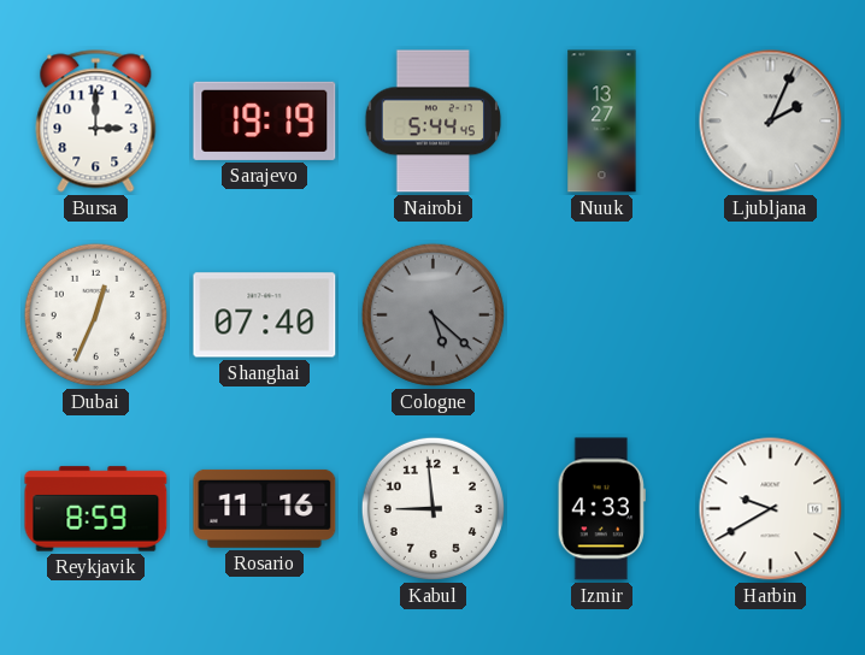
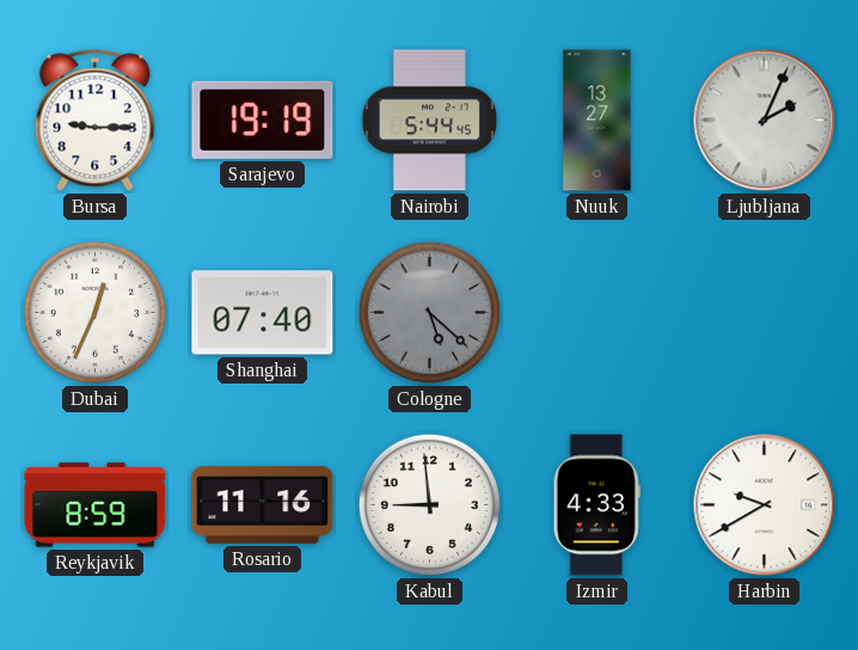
Bursa: 3:00 -> 9:15 (96, 121)
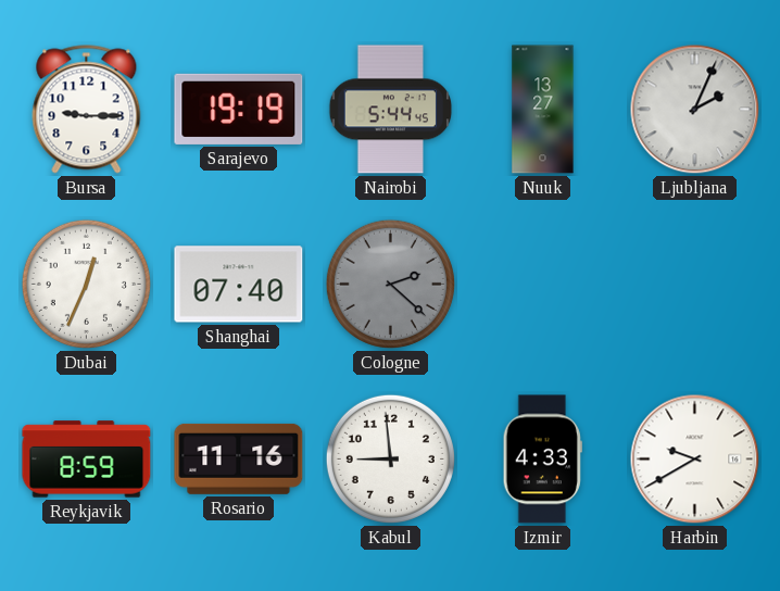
Cologne: 5:22 -> 2:22 (390, 284)
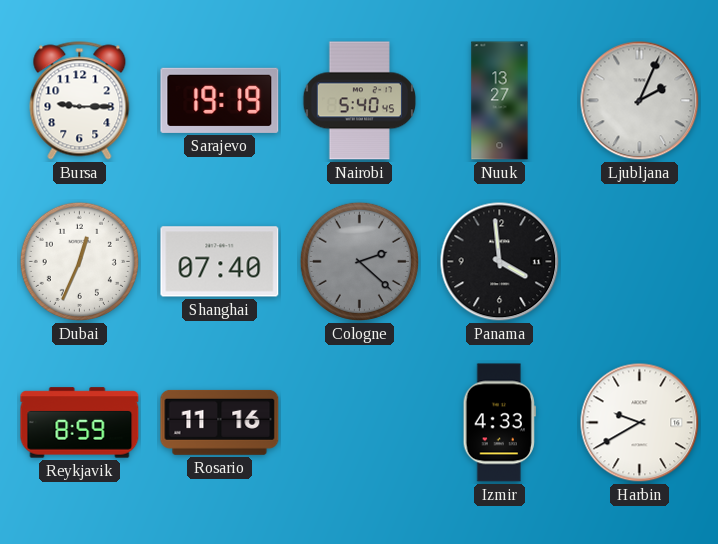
Nairobi: 5:44 -> 5:40 (360, 101)
Panama: none -> 3:59 (500, 262)
Kabul: 8:59 -> none (390, 458)
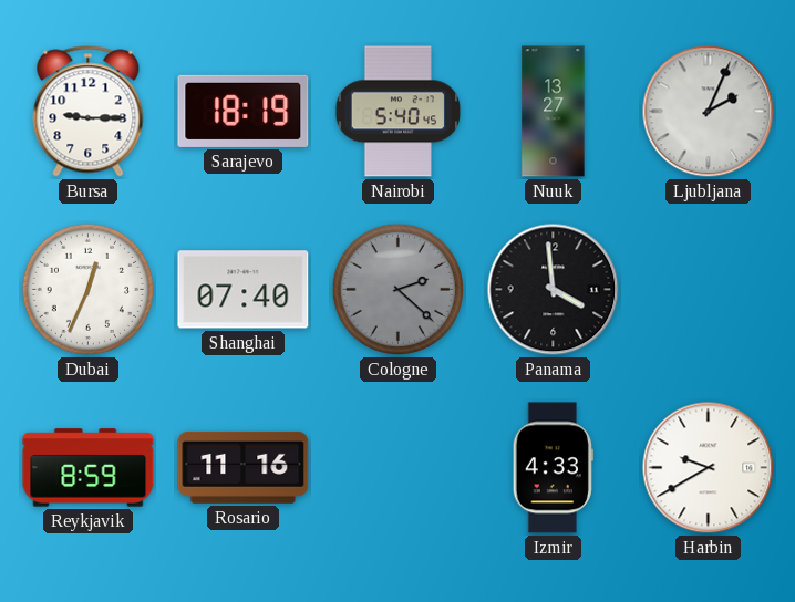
Sarajevo: 19:19 -> 18:19 (244, 111)
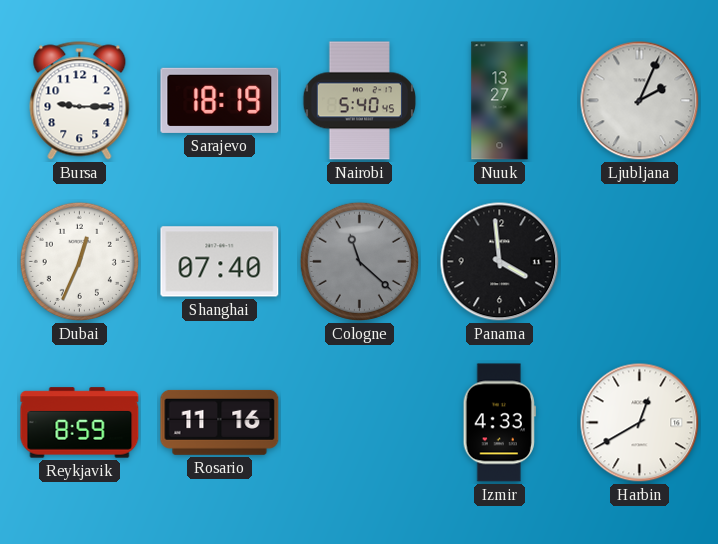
Cologne: 2:22 -> 11:22 (359, 261)
Harbin: 9:40 -> 12:40 (640, 423)
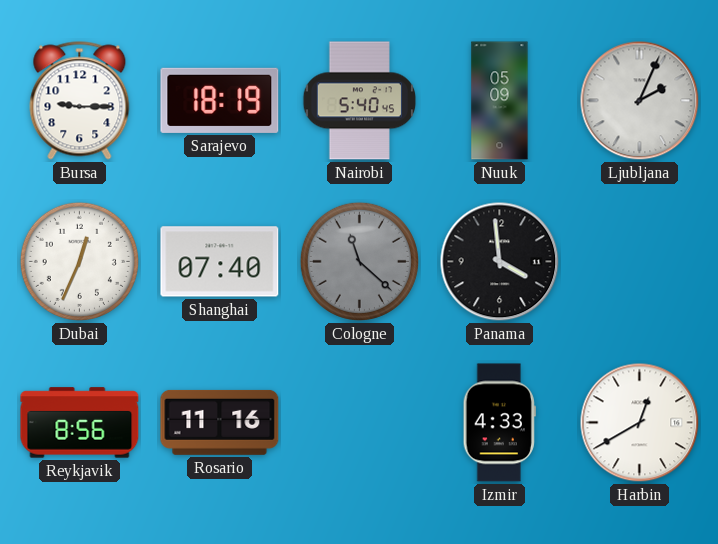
Nuuk: 13:27 -> 05:09 (500, 101)
Reykjavik: 8:59 -> 8:56 (80, 423)
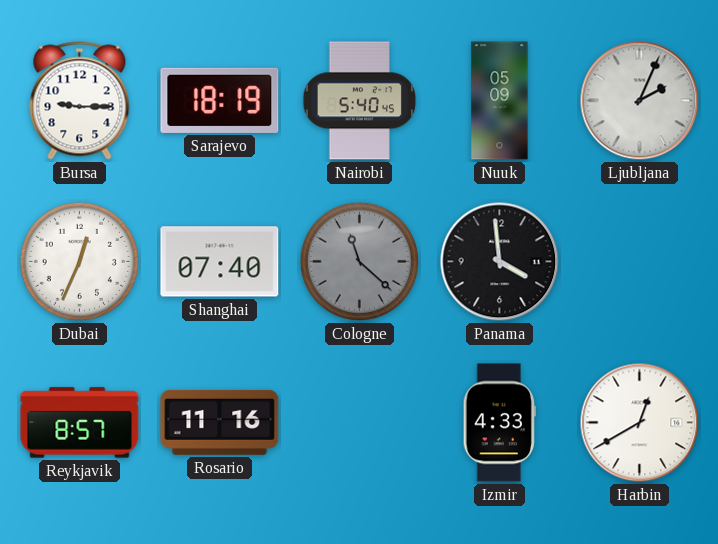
Reykjavik: 8:56 -> 8:57 (80, 423)
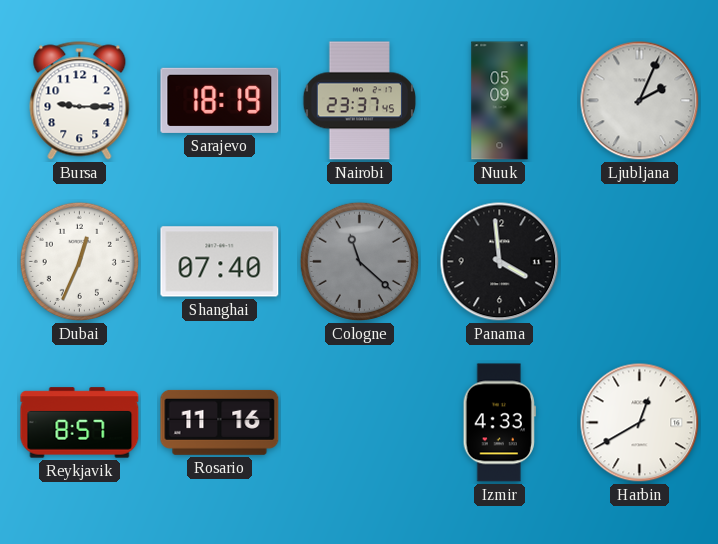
Nairobi: 5:40 -> 23:37 (360, 101)
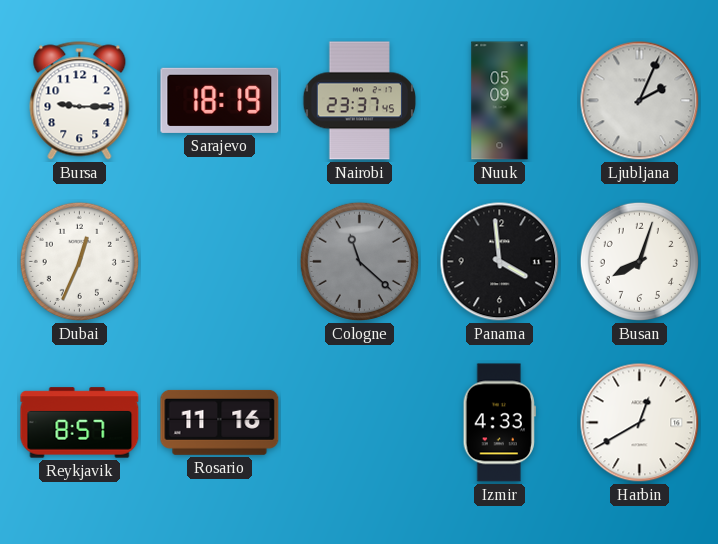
Shanghai: 07:40 -> none (220, 262)
Busan: none -> 8:03 (639, 261)
